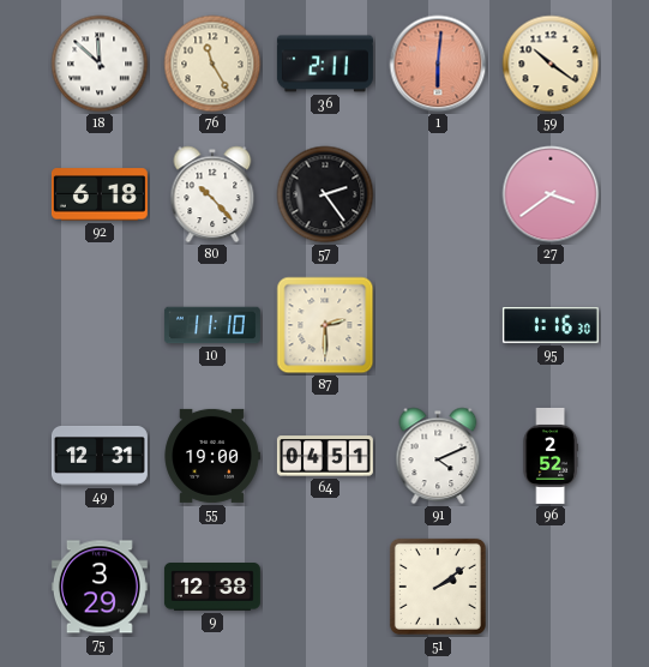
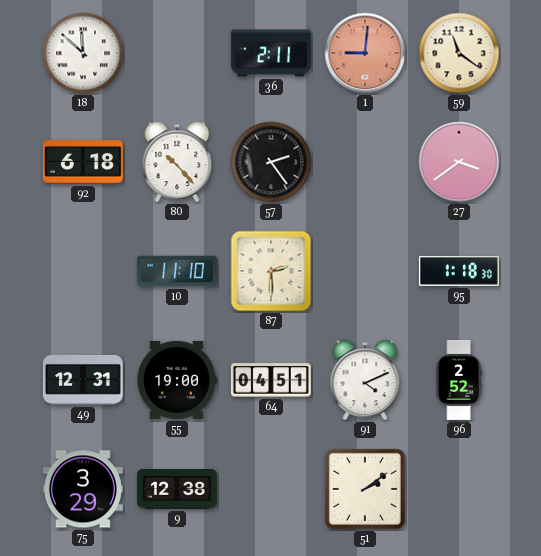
76: 11:25 -> none (212, 64)
1: 6:01 -> 9:01 (365, 53)
59: 10:21 -> 11:21 (459, 53)
95: 1:16 -> 1:18 (459, 272)
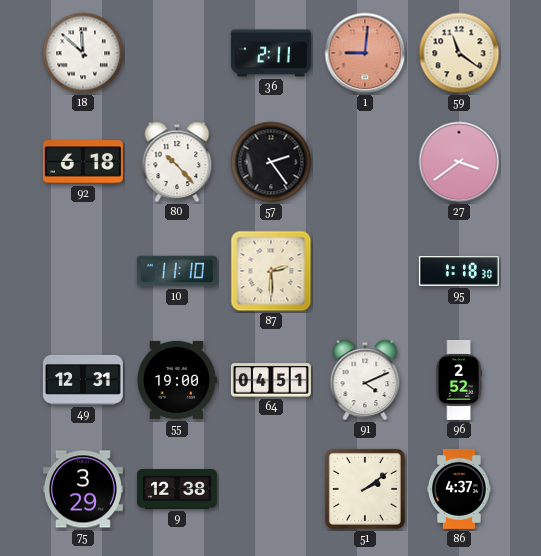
86: none -> 4:37 (459, 489)
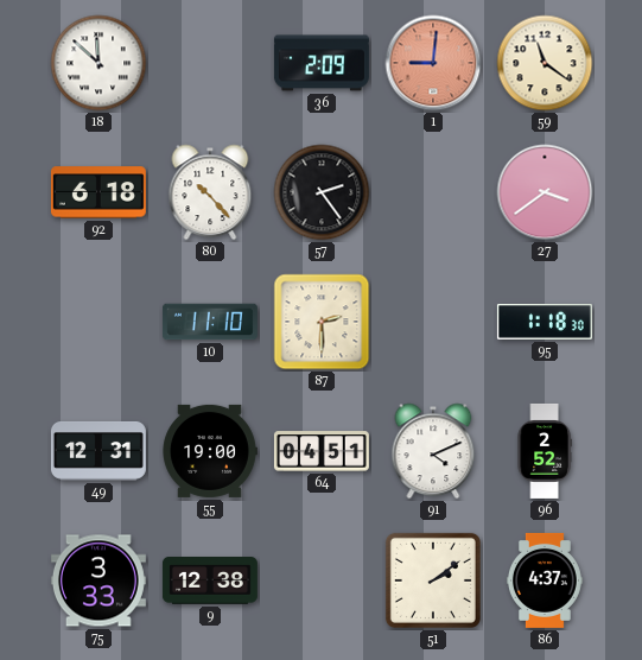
36: 2:11 -> 2:09 (322, 63)
75: 3:29 -> 3:33 (98, 580)
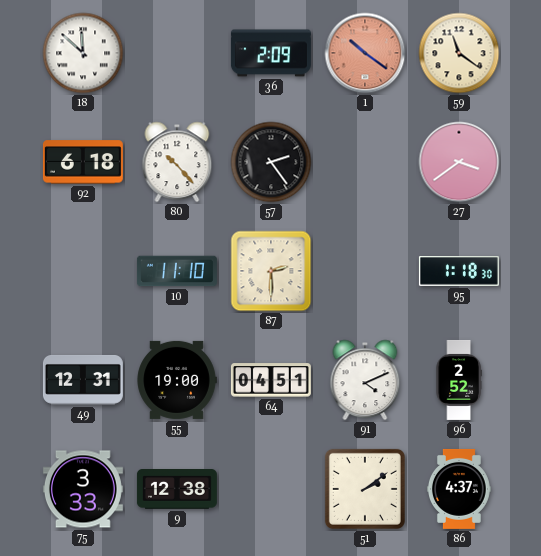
1: 9:01 -> 10:21 (365, 53)
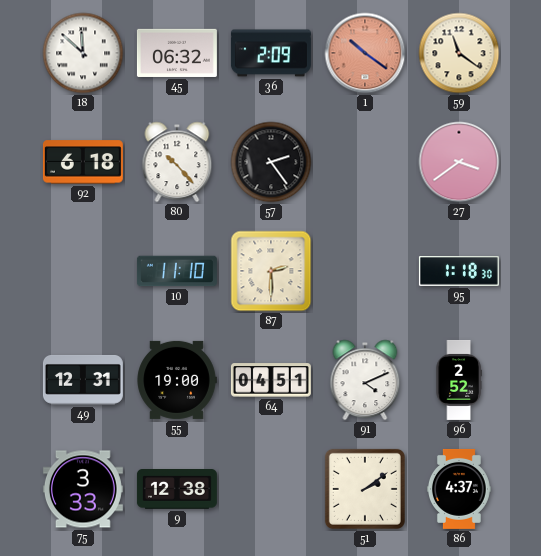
45: none -> 06:32 (177, 53)
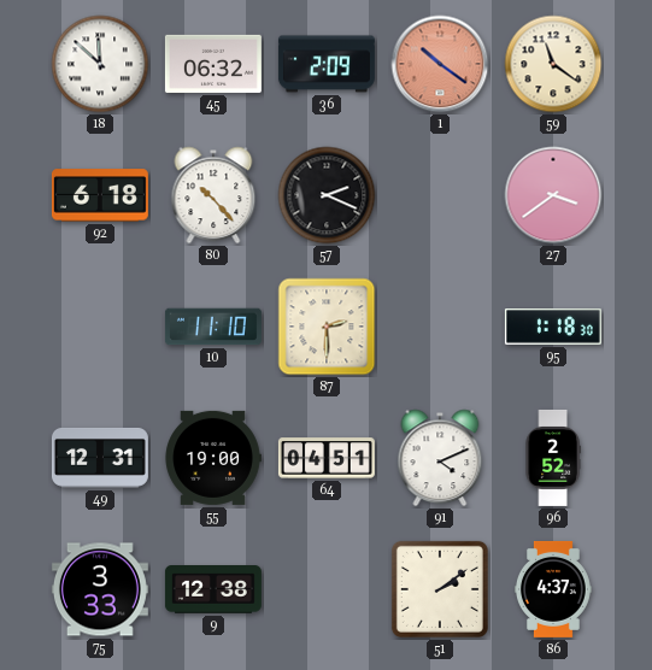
57: 2:24 -> 2:19 (327, 195)
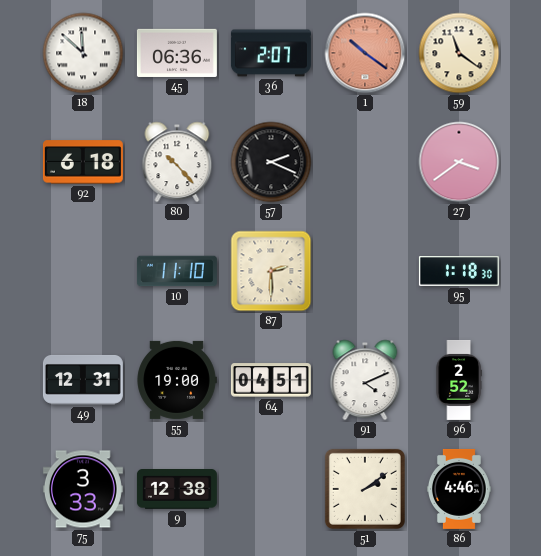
45: 06:32 -> 06:36 (177, 53)
36: 2:09 -> 2:07 (271, 53)
86: 4:37 -> 4:46 (459, 489)
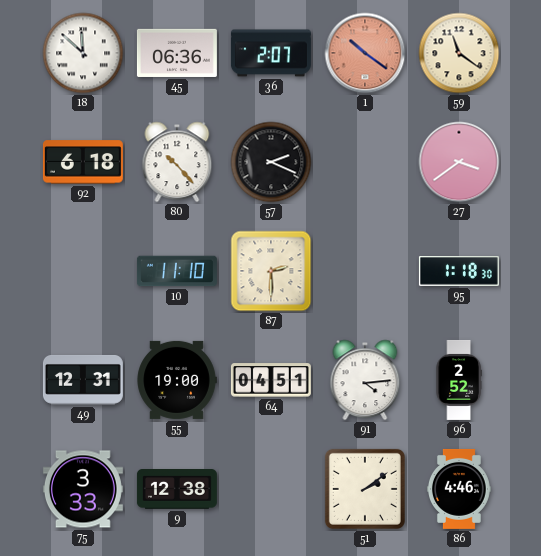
91: 4:11 -> 4:14 (365, 380)
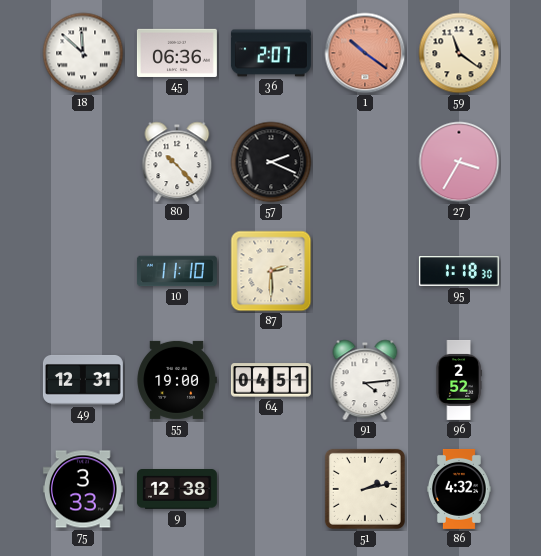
92: 6:18 -> none (83, 162)
27: 3:39 -> 3:35 (459, 162)
51: 2:09 -> 2:13 (365, 489)
86: 4:46 -> 4:32 (459, 489)
